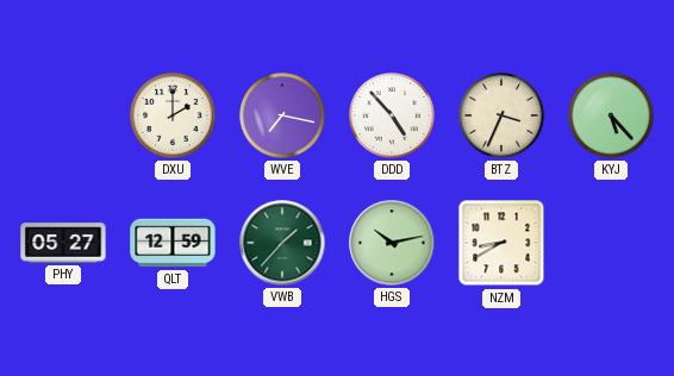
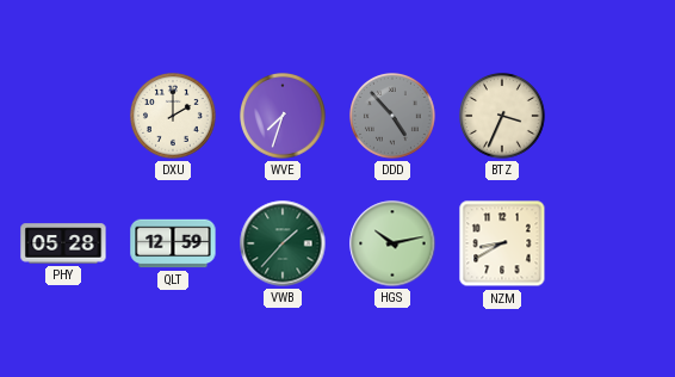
WVE: 7:17 -> 7:33 (284, 117)
DDD dial: white -> grey (394, 117)
KYJ: 5:23 -> none (612, 117)
PHY: 05:27 -> 05:28 (63, 243)
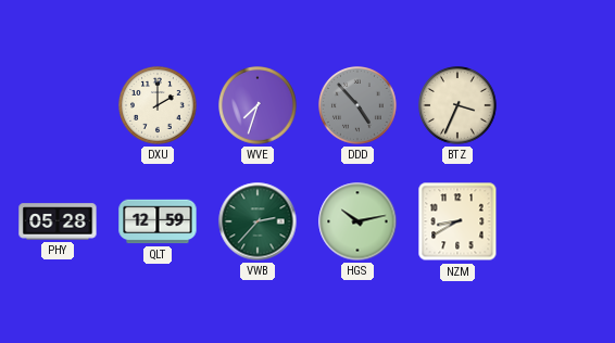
VWB: 1:37 -> 2:37 (258, 221)
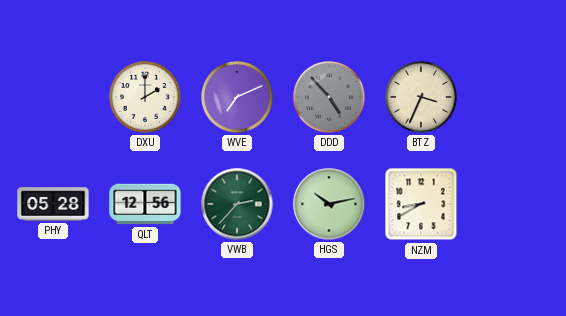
WVE: 7:33 -> 7:11 (238, 98)
QLT: 12:59 -> 12:56 (145, 204)
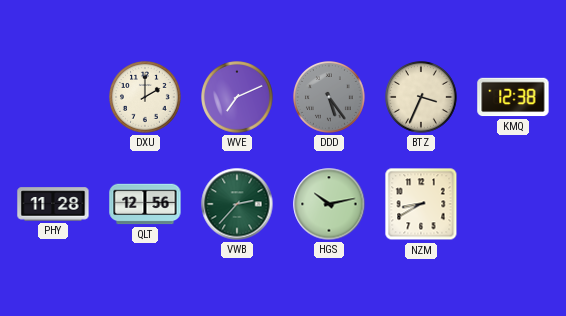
DDD: 4:53 -> 5:24 (330, 98)
KMQ: none -> 12:38 (513, 97)
PHY: 05:28 -> 11:28 (53, 204)
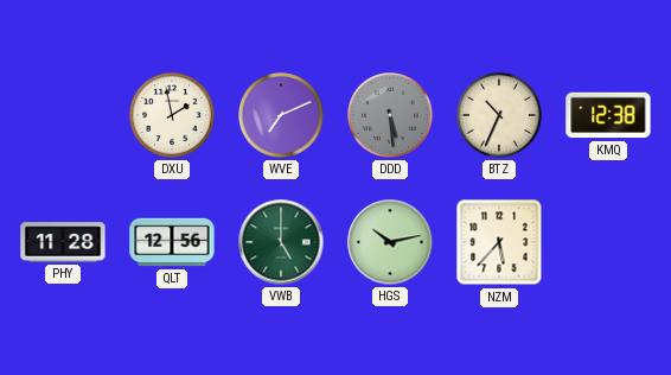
DXU: 2:00 -> 1:58 (173, 116)
DDD: 5:24 -> 5:29 (391, 116)
BTZ: 3:34 -> 10:34 (500, 116)
VWB: 2:37 -> 5:00 (281, 242)
NZM: 8:40 -> 5:37 (499, 242)
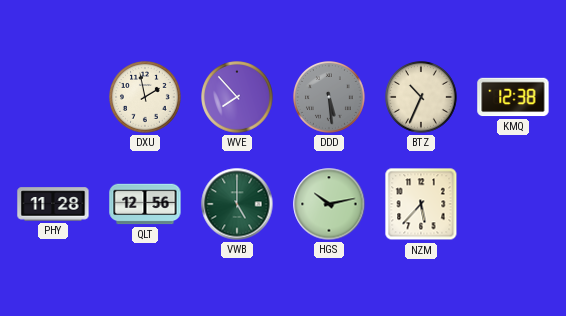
WVE: 7:11 -> 7:53 (238, 98)
